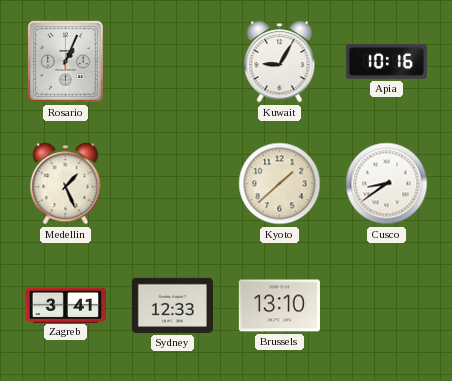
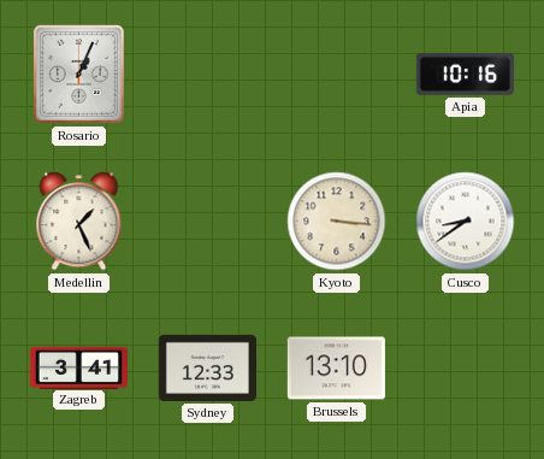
Kuwait: 9:05 -> none (280, 62)
Kyoto: 1:38 -> 3:16 (337, 222)
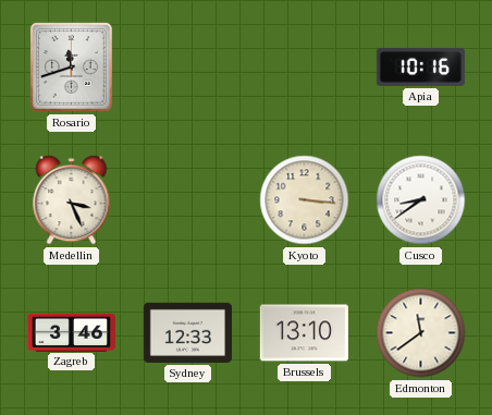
Rosario: 1:04 -> 11:42 (71, 66)
Medellin: 1:26 -> 3:26 (72, 200)
Zagreb: 3:41 -> 3:46 (71, 332)
Edmonton: none -> 11:39 (421, 333)
